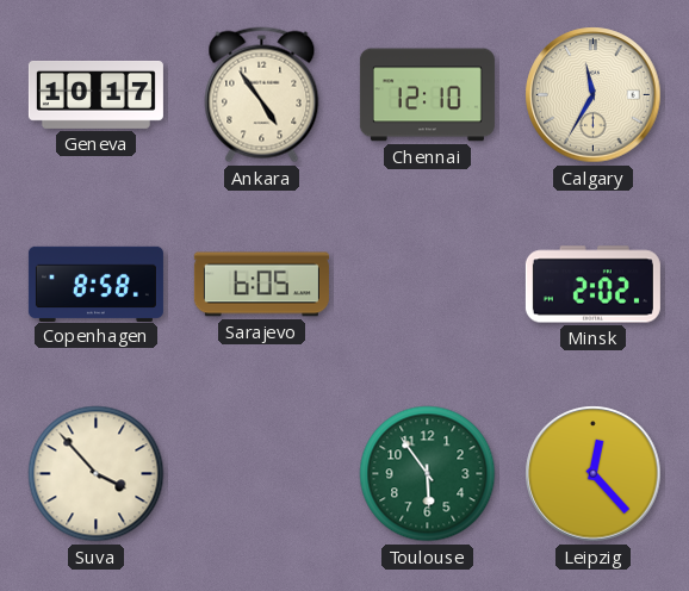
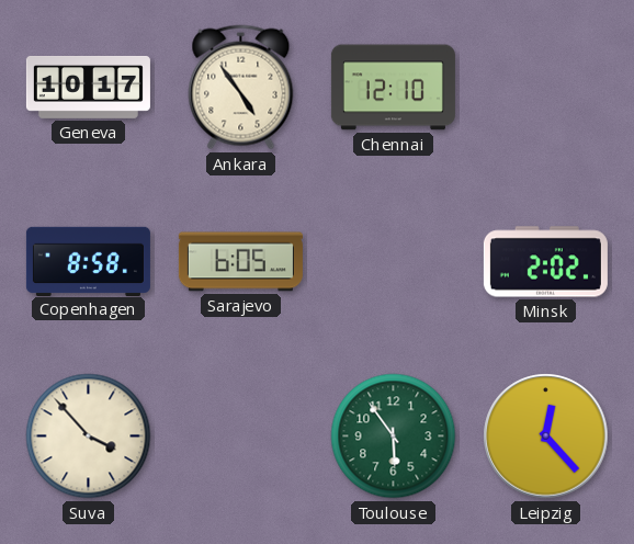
Calgary: 11:35 -> none (594, 95)
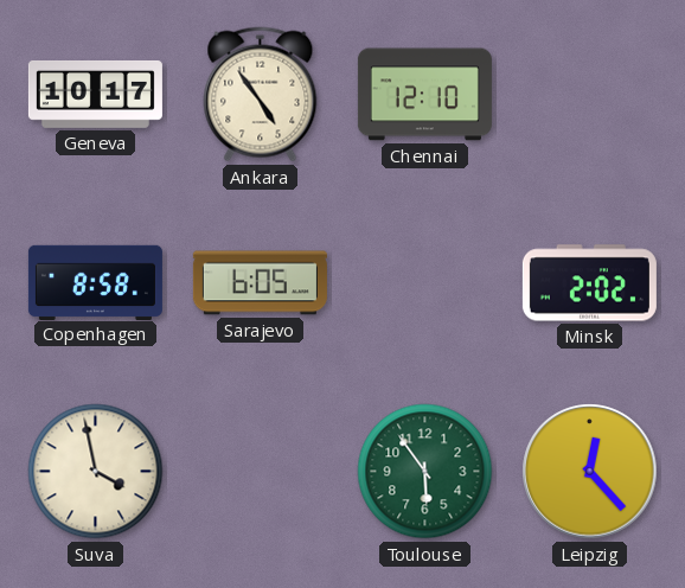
Suva: 3:53 -> 3:58 (96, 472)
